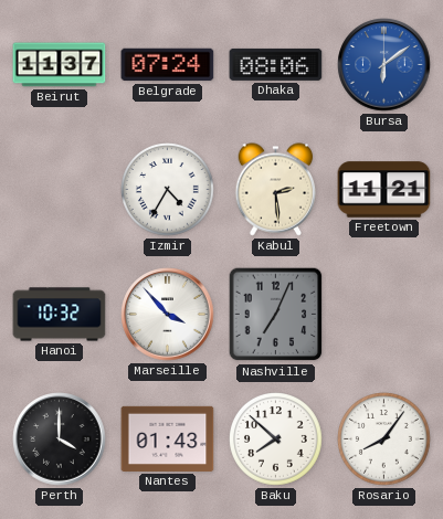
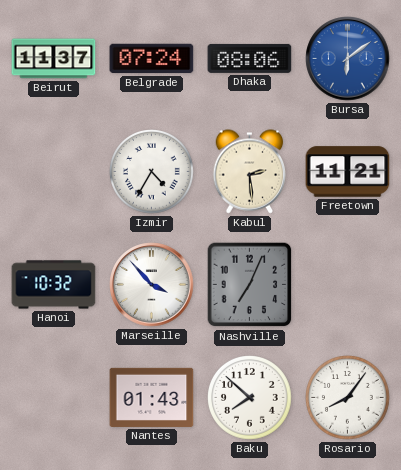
Perth: 4:00 -> none (60, 439)
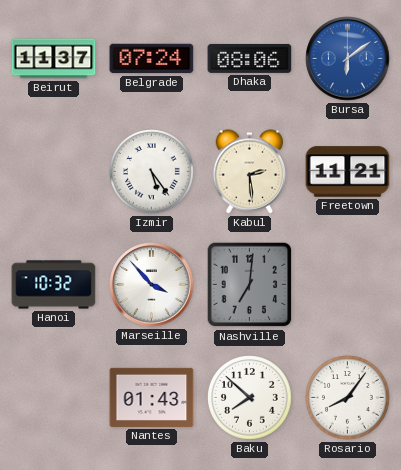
Izmir: 4:35 -> 5:24 (152, 172)
Nashville: 7:04 -> 7:01 (250, 285)
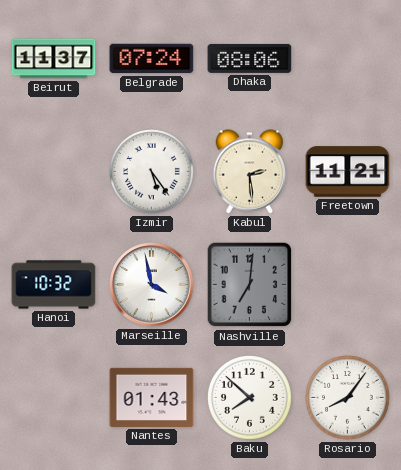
Bursa: 6:09 -> none (348, 59)
Marseille: 3:53 -> 3:58 (152, 285)
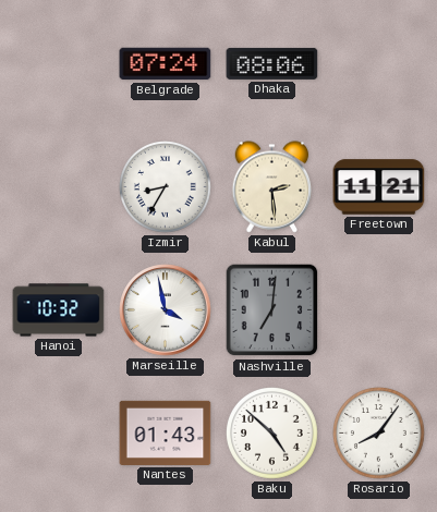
Beirut: 11:37 -> none (54, 59)
Izmir: 5:24 -> 8:35 (166, 187)
Baku: 7:52 -> 4:52 (272, 434)
